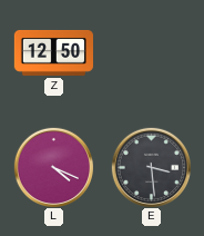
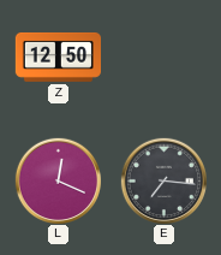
L: 4:19 -> 12:19 (58, 180)
E: 3:29 -> 7:16 (163, 180)
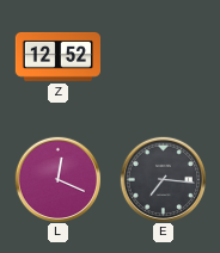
Z: 12:50 -> 12:52 (57, 56)
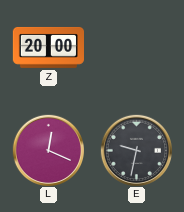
Z: 12:52 -> 20:00 (48, 47)
E: 7:16 -> 9:32 (136, 150)
